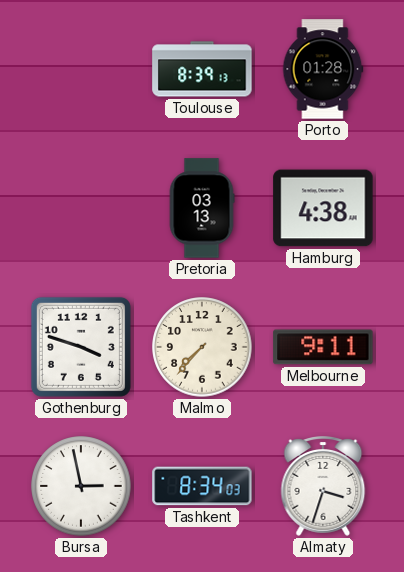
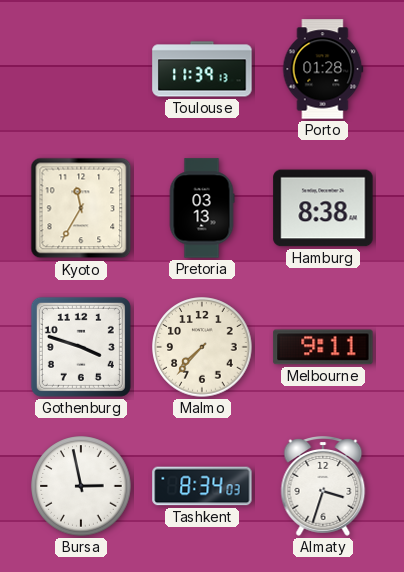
Toulouse: 8:39 -> 11:39 (202, 69)
Kyoto: none -> 11:35 (81, 208)
Hamburg: 4:38 -> 8:38 (323, 208)
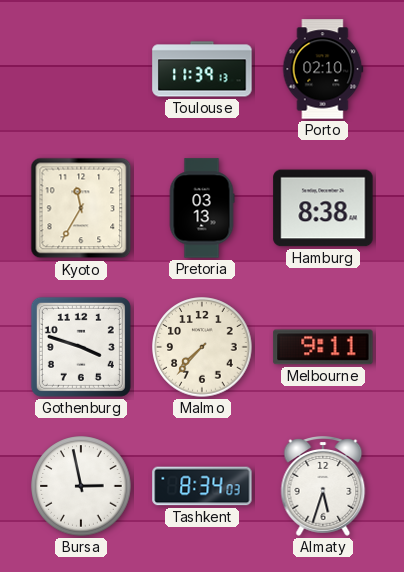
Porto: 01:28 -> 02:10 (323, 69)
Almaty: 3:33 -> 5:33 (323, 487)
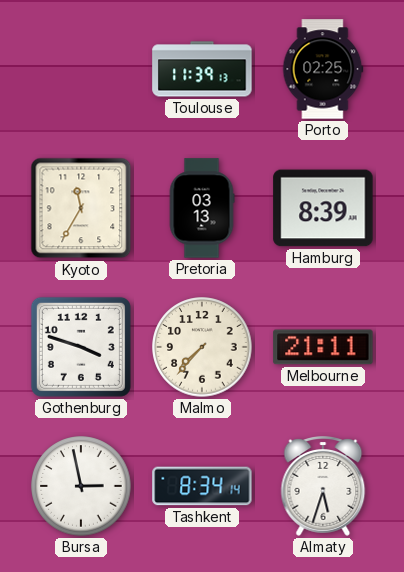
Porto: 02:10 -> 02:25 (323, 69)
Hamburg: 8:38 -> 8:39 (323, 208)
Melbourne: 9:11 -> 21:11 (323, 347)
Tashkent: 8:34:03 -> 8:34:14 (202, 486)
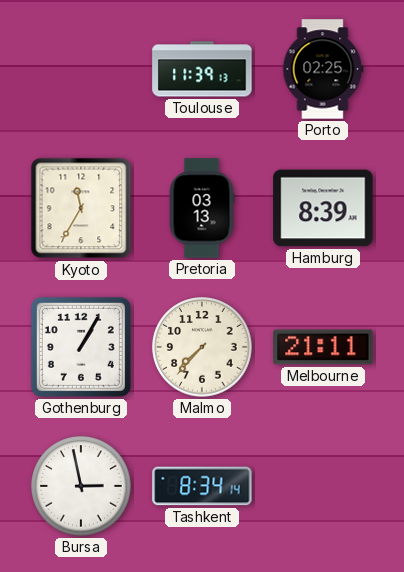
Gothenburg: 3:48 -> 1:05 (81, 347)
Almaty: 5:33 -> none (323, 487)
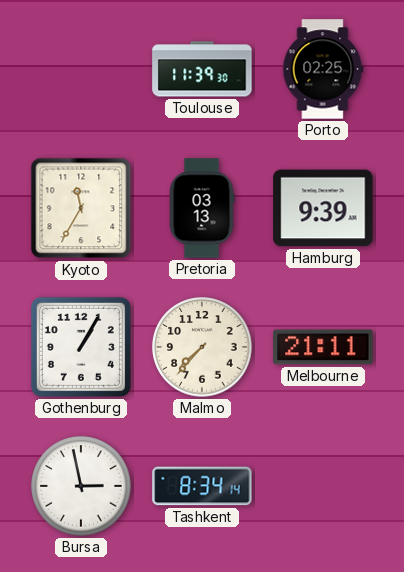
Toulouse: 11:39:13 -> 11:39:30 (202, 69)
Hamburg: 8:39 -> 9:39 (323, 208)
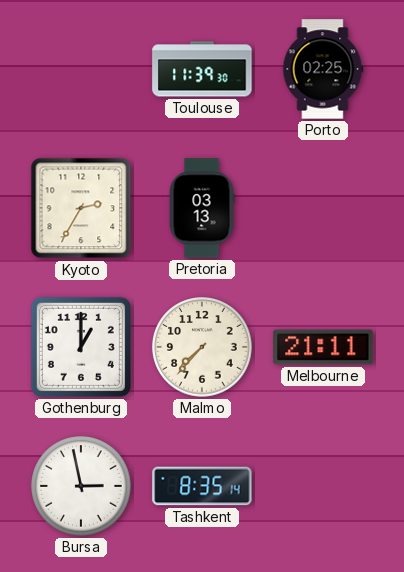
Kyoto: 11:35 -> 2:35 (81, 208)
Hamburg: 9:39 -> none (323, 208)
Gothenburg: 1:05 -> 1:00 (81, 347)
Tashkent: 8:34 -> 8:35 (202, 486)
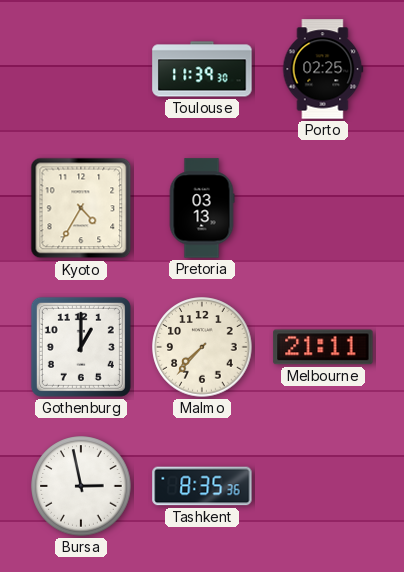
Kyoto: 2:35 -> 4:35 (81, 208)
Tashkent: 8:35:14 -> 8:35:36 (202, 486)
